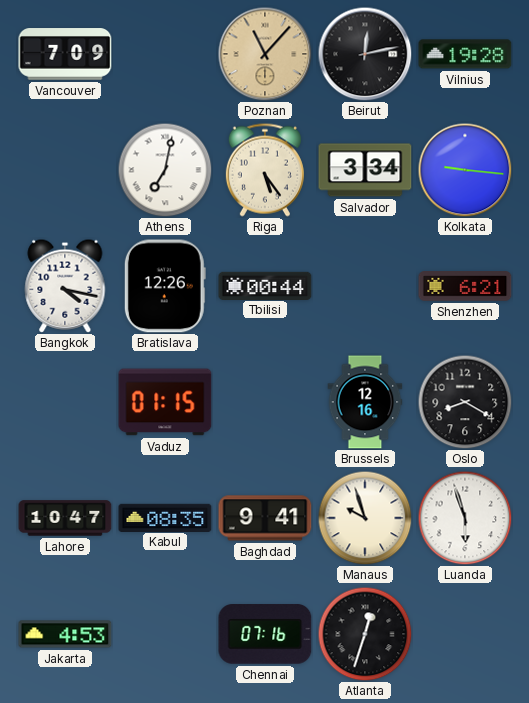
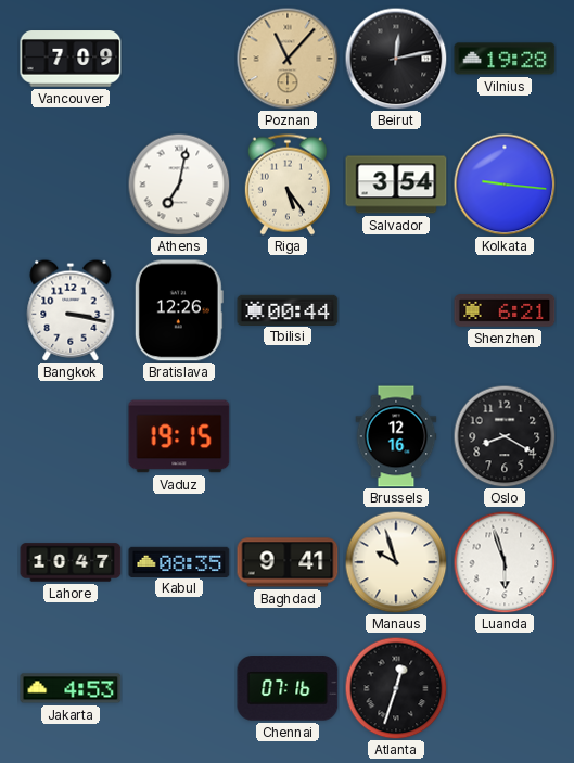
Salvador: 3:34 -> 3:54 (396, 185)
Bangkok: 4:17 -> 3:17 (71, 310)
Vaduz: 01:15 -> 19:15 (179, 436)
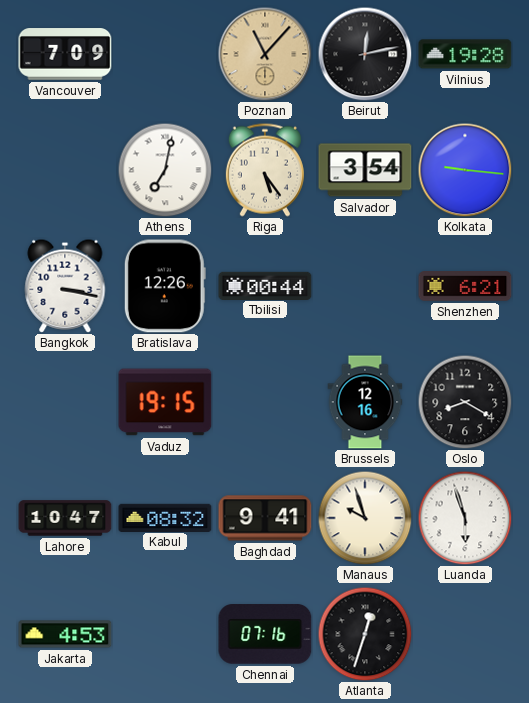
Kabul: 08:35 -> 08:32 (165, 517)
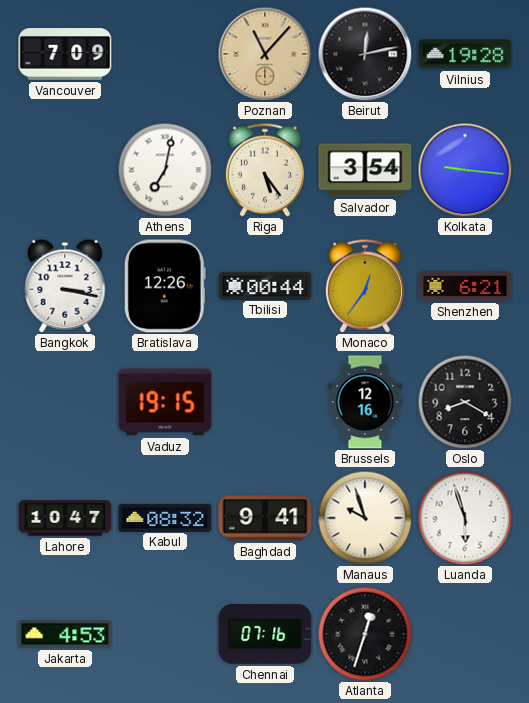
Monaco: none -> 12:36 (365, 286)
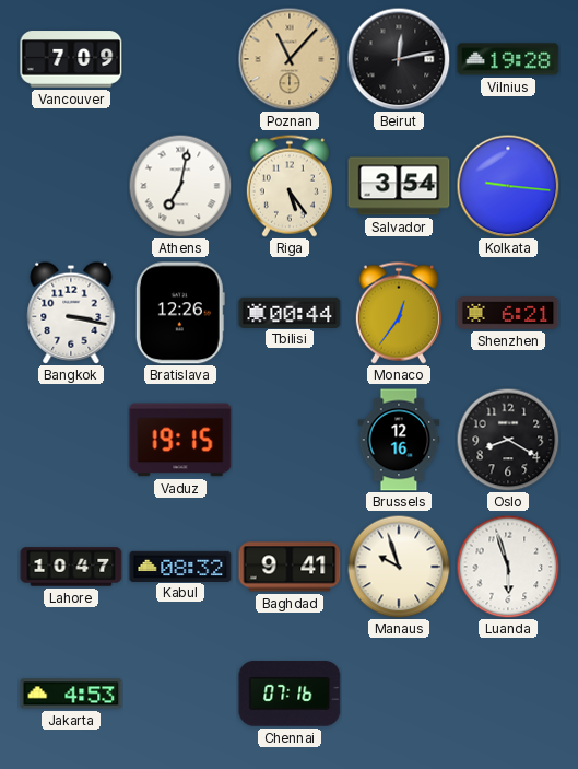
Atlanta: 12:33 -> none (365, 634)
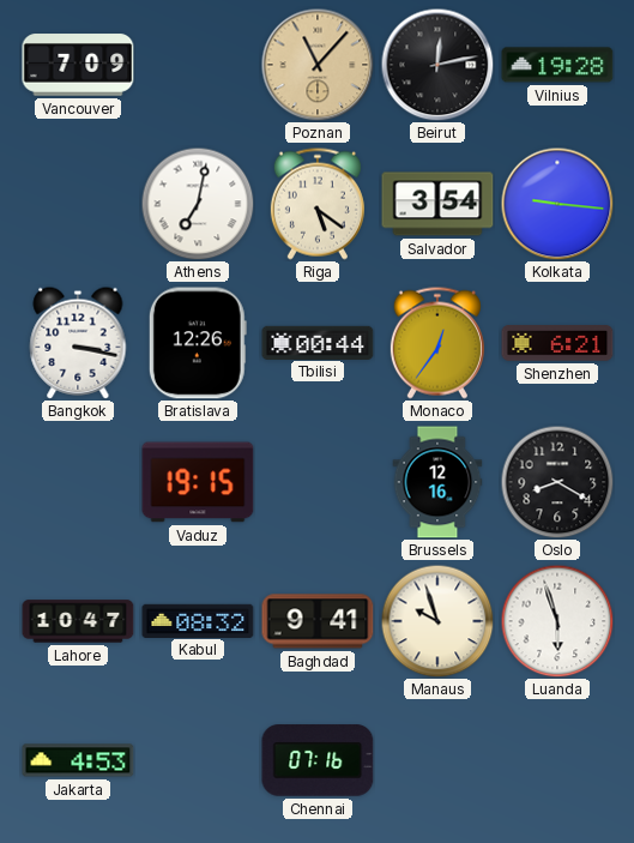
Riga: 5:24 -> 5:21 (318, 204)
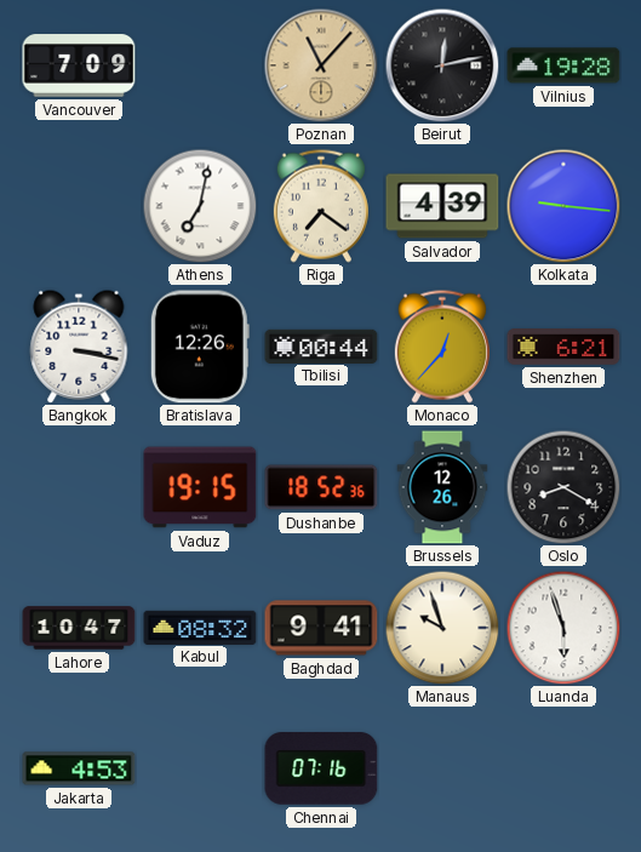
Riga: 5:21 -> 7:21 (321, 206)
Salvador: 3:54 -> 4:39 (442, 206)
Monaco: 12:36 -> 12:37 (442, 347)
Dushanbe: none -> 18:52 (321, 487)
Brussels: 12:16 -> 12:26 (442, 487)
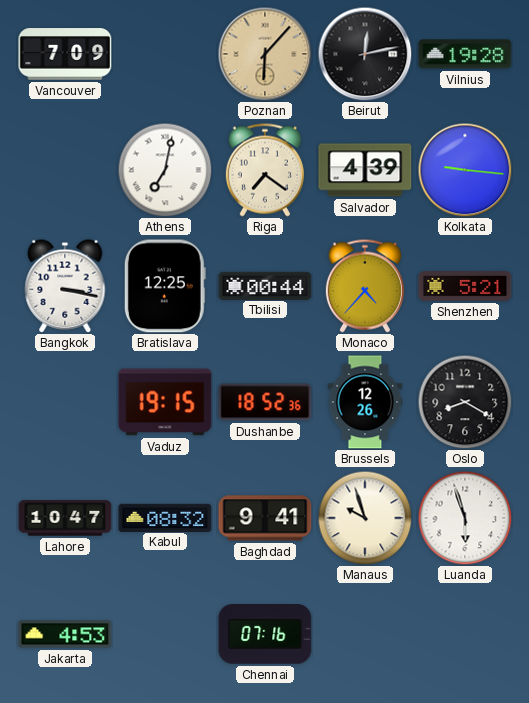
Poznan: 11:07 -> 6:07 (265, 54)
Bratislava: 12:26 -> 12:25 (165, 286)
Monaco: 12:37 -> 4:37 (365, 286)
Shenzhen: 6:21 -> 5:21 (465, 286)
